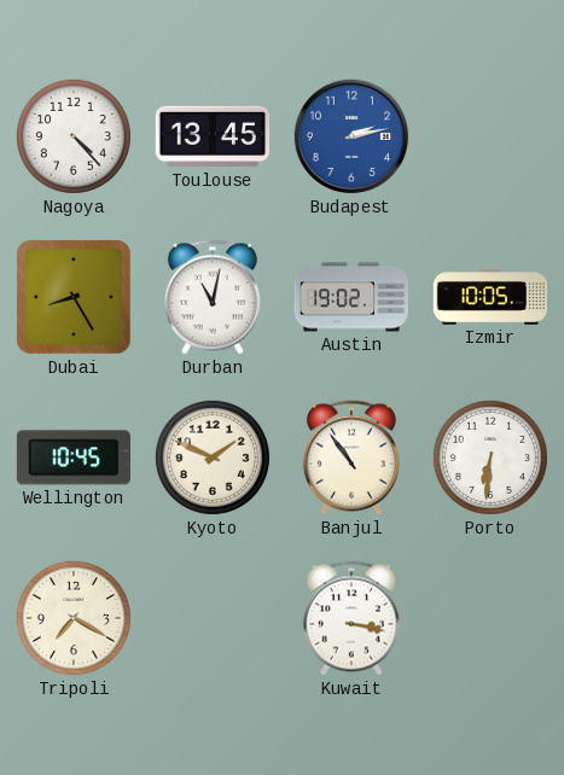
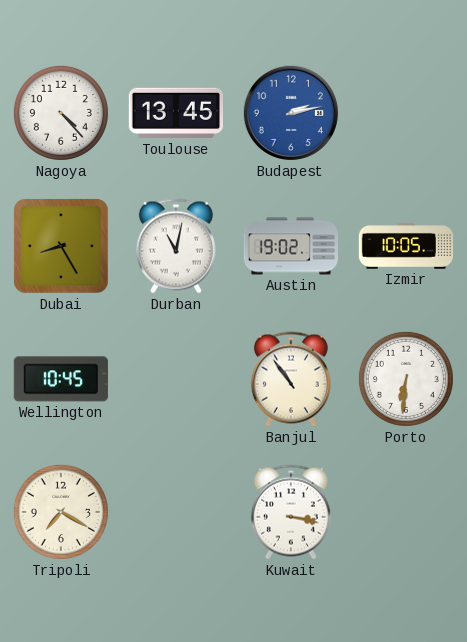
Kyoto: 1:49 -> none (213, 458)
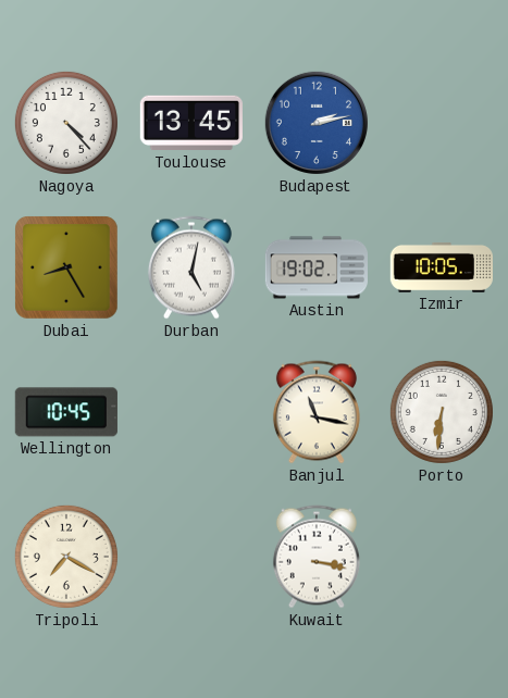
Durban: 11:02 -> 5:02 (191, 267)
Banjul: 10:54 -> 11:17 (317, 412)
